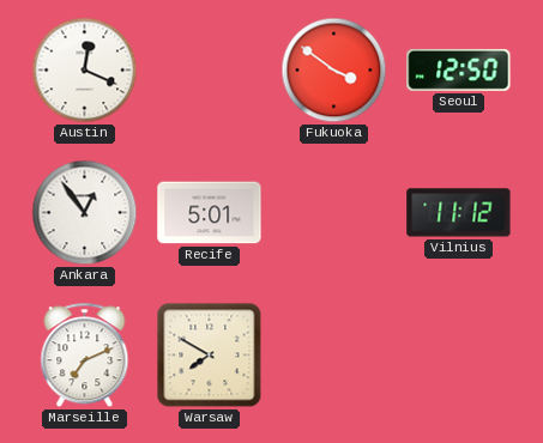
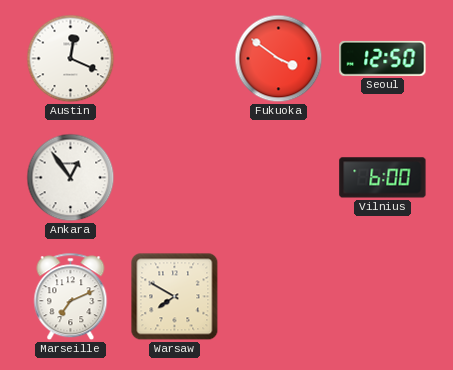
Recife: 5:01 -> none (210, 213)
Vilnius: 11:12 -> 6:00 (383, 178)
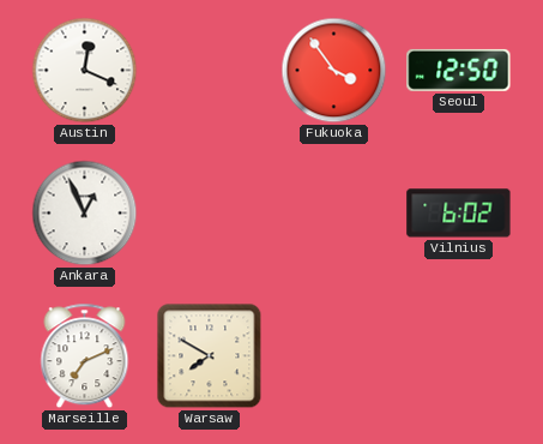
Fukuoka: 3:51 -> 3:54 (334, 71)
Ankara: 12:54 -> 12:56 (85, 214)
Vilnius: 6:00 -> 6:02 (459, 214)
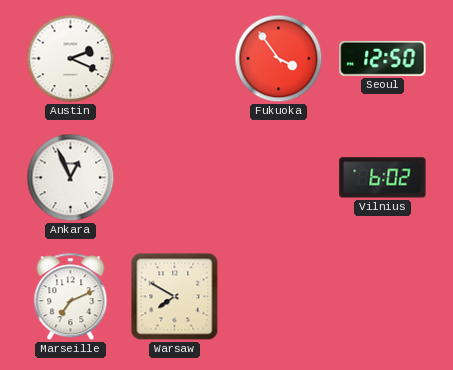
Austin: 12:19 -> 2:19 (71, 59)
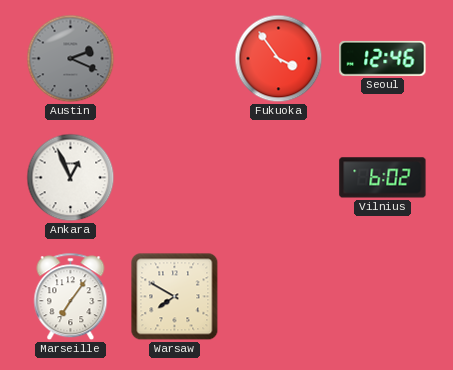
Austin dial: white -> grey (71, 59)
Seoul: 12:50 -> 12:46 (383, 58)
Marseille: 7:11 -> 7:06 (71, 297)
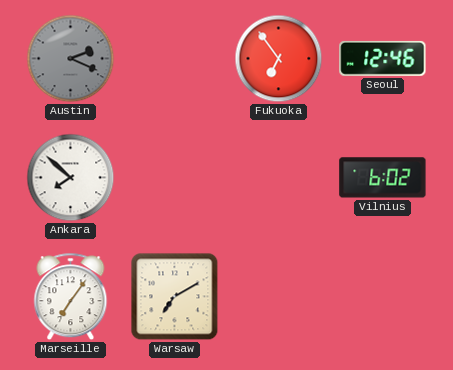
Fukuoka: 3:54 -> 6:54 (279, 59)
Ankara: 12:56 -> 7:52 (71, 178)
Warsaw: 7:50 -> 7:10 (175, 297)
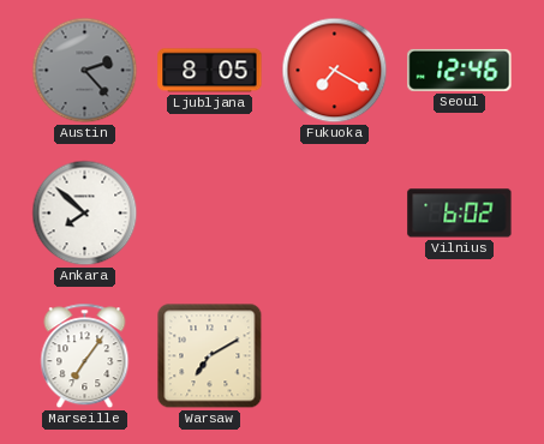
Austin: 2:19 -> 2:23 (85, 71)
Ljubljana: none -> 8:05 (210, 71)
Fukuoka: 6:54 -> 7:20 (335, 71)
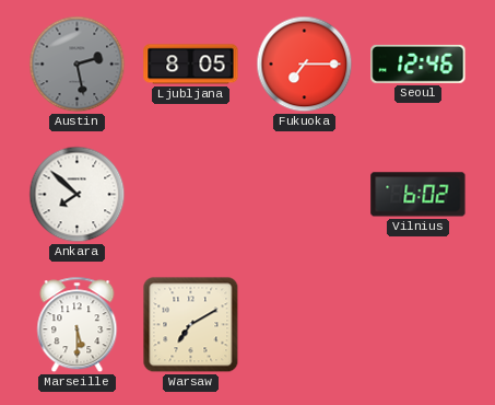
Austin: 2:23 -> 2:28 (78, 65)
Fukuoka: 7:20 -> 7:15 (305, 65)
Marseille: 7:06 -> 5:30 (78, 325)
